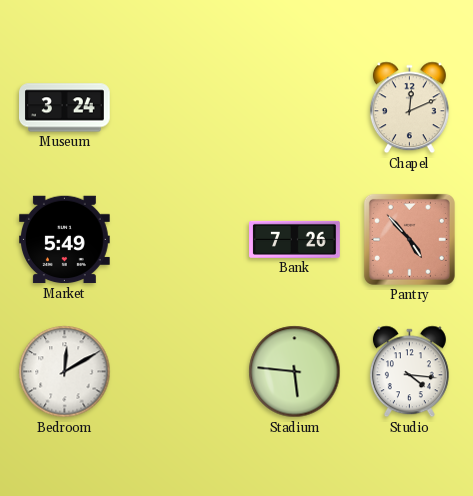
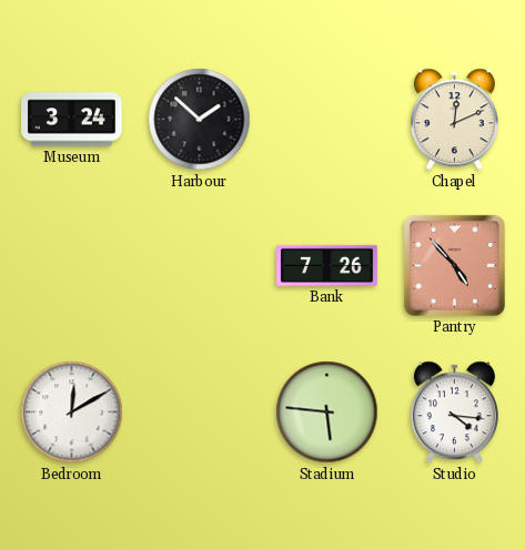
Harbour: none -> 1:52 (200, 120)
Market: 5:49 -> none (65, 240)
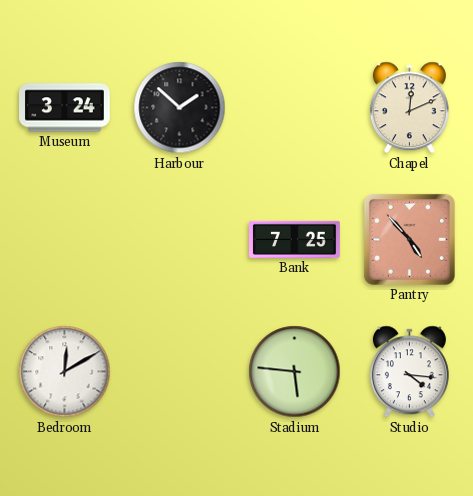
Bank: 7:26 -> 7:25 (295, 239)
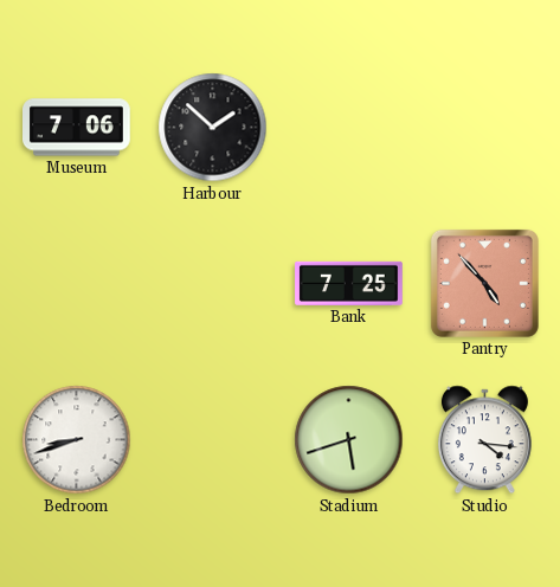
Museum: 3:24 -> 7:06 (77, 128)
Chapel: 12:11 -> none (409, 108)
Bedroom: 12:10 -> 8:42 (77, 440)
Stadium: 5:46 -> 5:42 (349, 440)
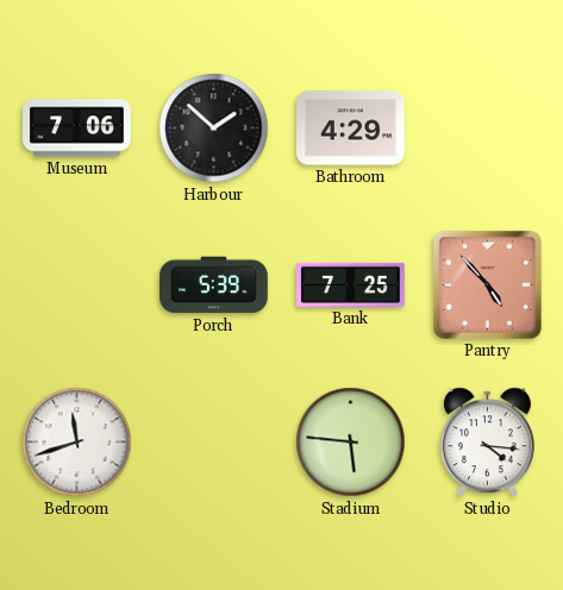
Bathroom: none -> 4:29 (351, 128)
Porch: none -> 5:39 (214, 285)
Bedroom: 8:42 -> 11:42 (77, 442)
Stadium: 5:42 -> 5:46 (351, 442)
